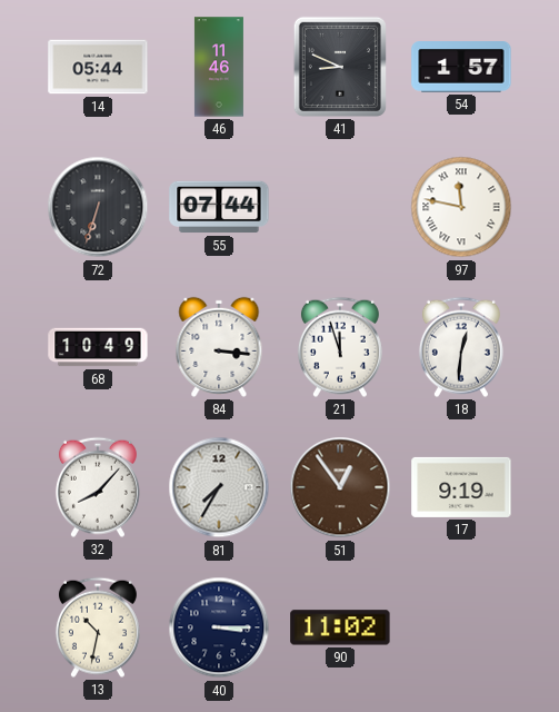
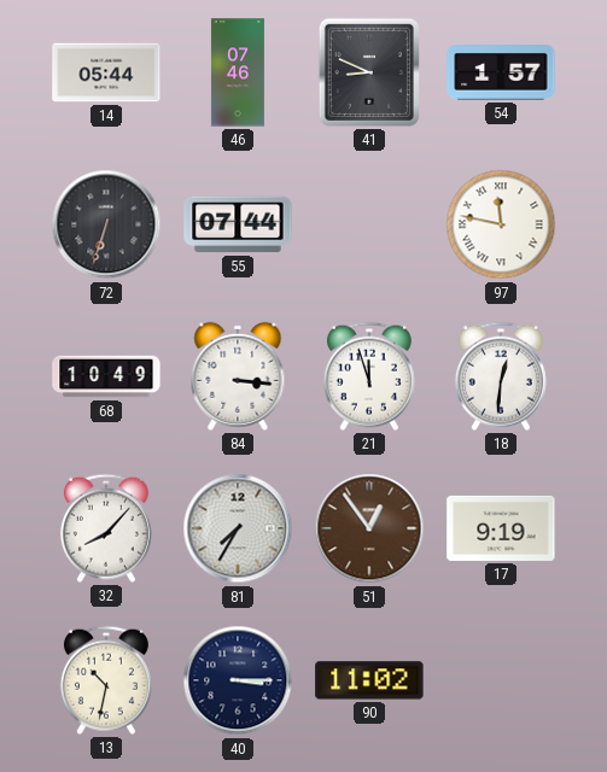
46: 11:46 -> 07:46 (238, 72)
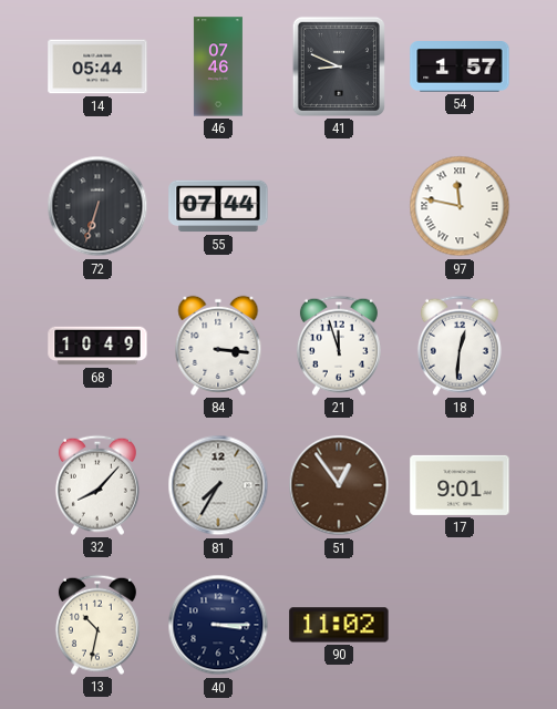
17: 9:19 -> 9:01 (460, 485)
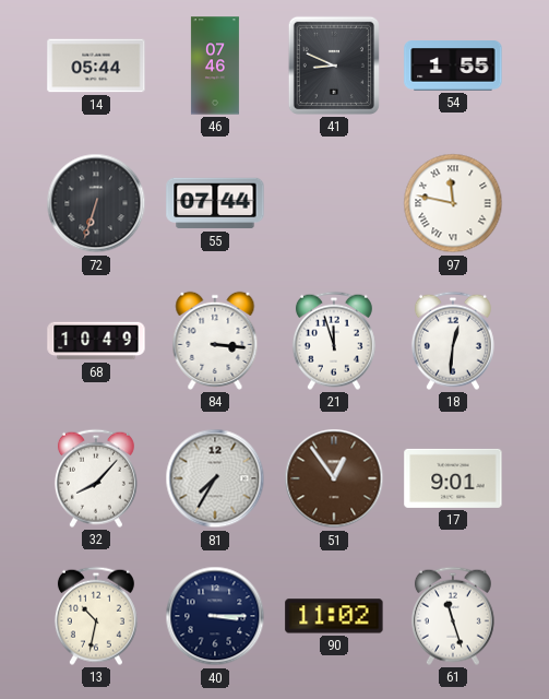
54: 1:57 -> 1:55 (453, 66)
61: none -> 11:27 (453, 616)
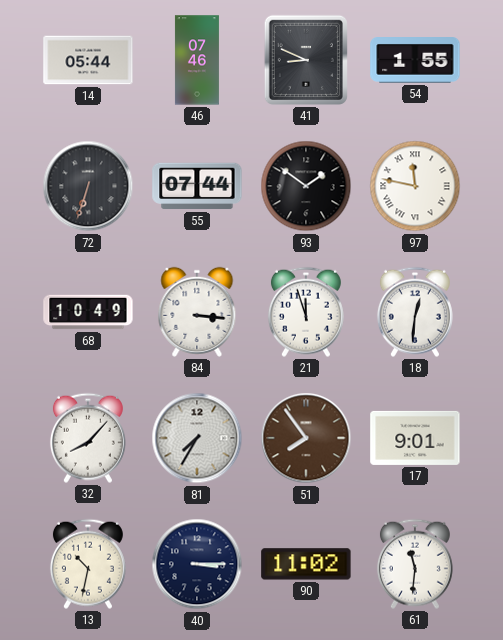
93: none -> 1:51 (306, 186)
51: 12:54 -> 7:54 (306, 438)
61: 11:27 -> 11:31 (415, 564)
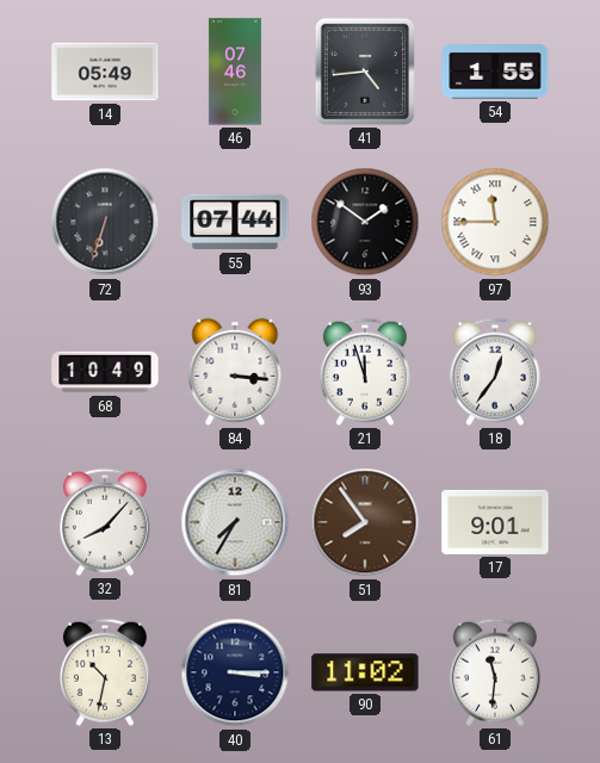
14: 05:44 -> 05:49 (105, 72)
41: 8:49 -> 4:44 (365, 72)
97: 11:47 -> 11:45 (495, 222)
18: 12:31 -> 12:36 (495, 372)
